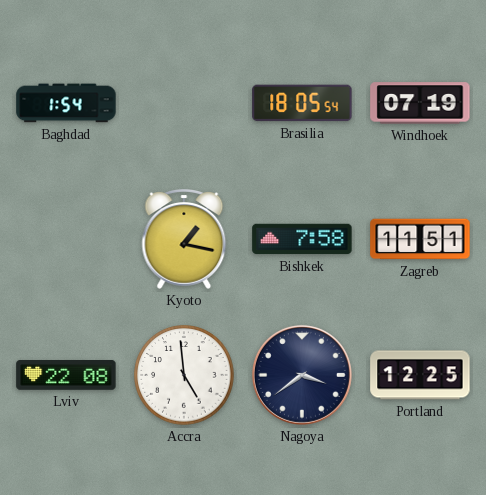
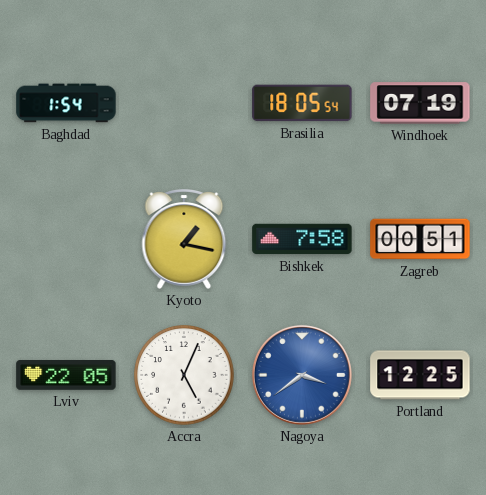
Zagreb: 11:51 -> 00:51 (420, 239)
Lviv: 22:08 -> 22:05 (66, 375)
Accra: 4:59 -> 5:04 (184, 375)
Nagoya dial: navy -> blue (302, 375)
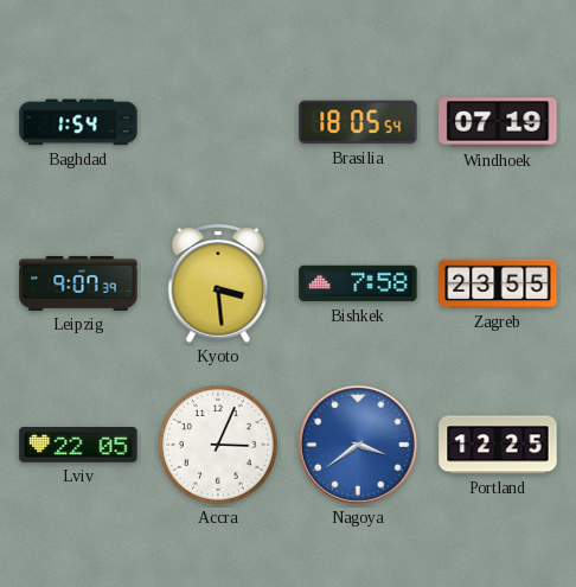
Leipzig: none -> 9:07 (78, 283)
Kyoto: 1:17 -> 3:29 (218, 285)
Zagreb: 00:51 -> 23:55 (498, 283)
Accra: 5:04 -> 3:04 (218, 445)
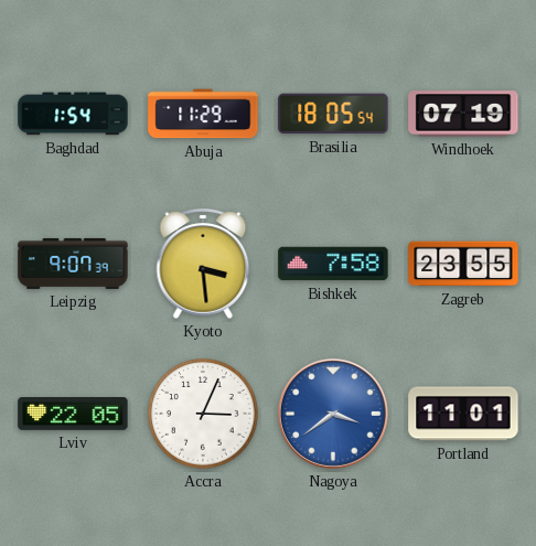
Abuja: none -> 11:29 (203, 114)
Portland: 12:25 -> 11:01 (463, 414)
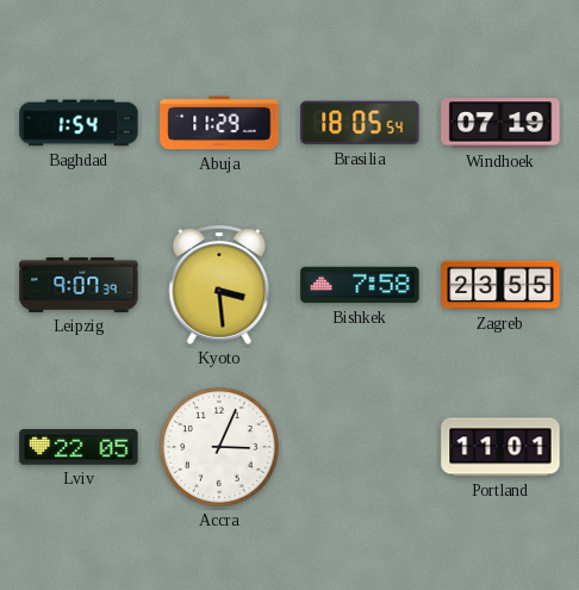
Nagoya: 3:39 -> none (333, 414)
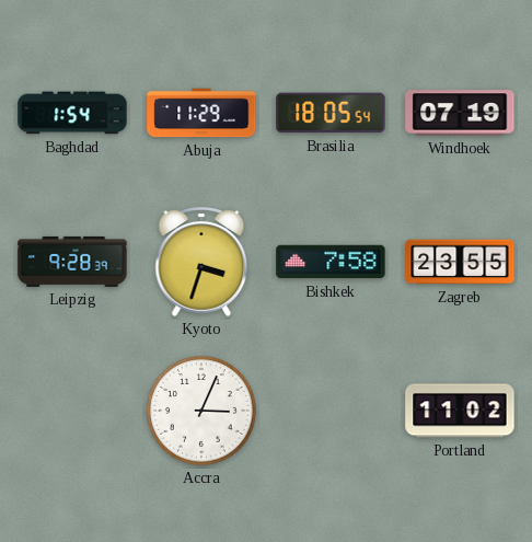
Leipzig: 9:07 -> 9:28 (72, 262)
Kyoto: 3:29 -> 3:33 (201, 263)
Lviv: 22:05 -> none (79, 447)
Portland: 11:01 -> 11:02 (460, 411)
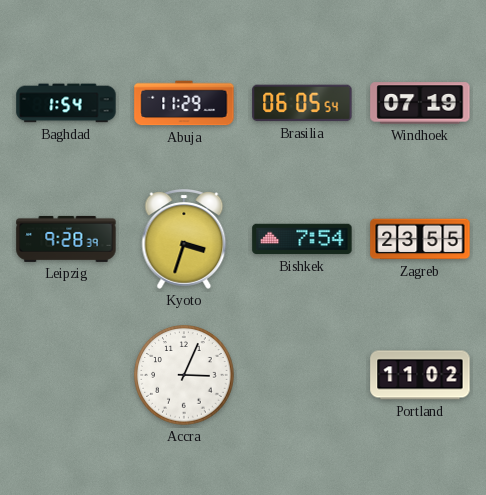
Brasilia: 18:05 -> 06:05 (302, 103)
Bishkek: 7:58 -> 7:54 (302, 239)
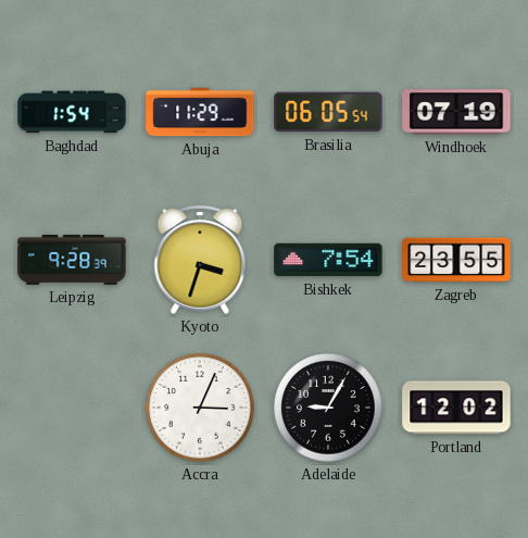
Adelaide: none -> 9:05 (328, 408)
Portland: 11:02 -> 12:02 (456, 408)
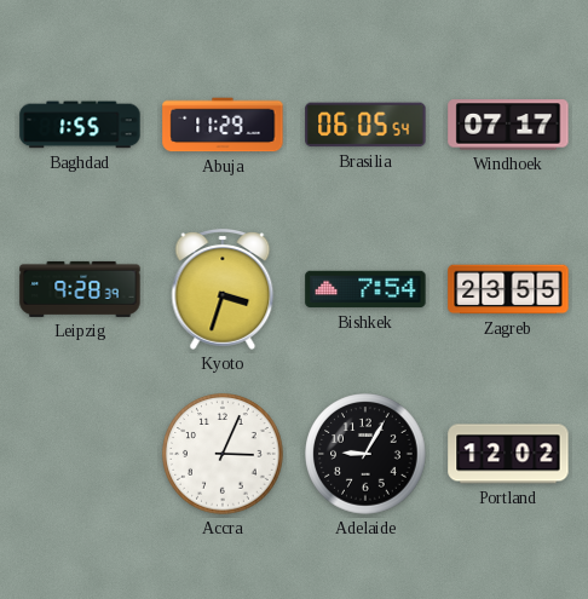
Baghdad: 1:54 -> 1:55 (80, 125)
Windhoek: 07:19 -> 07:17 (508, 125)
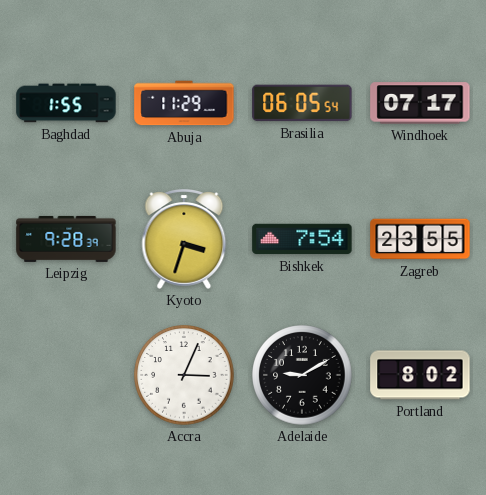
Adelaide: 9:05 -> 9:10 (302, 375)
Portland: 12:02 -> 8:02 (420, 375)
